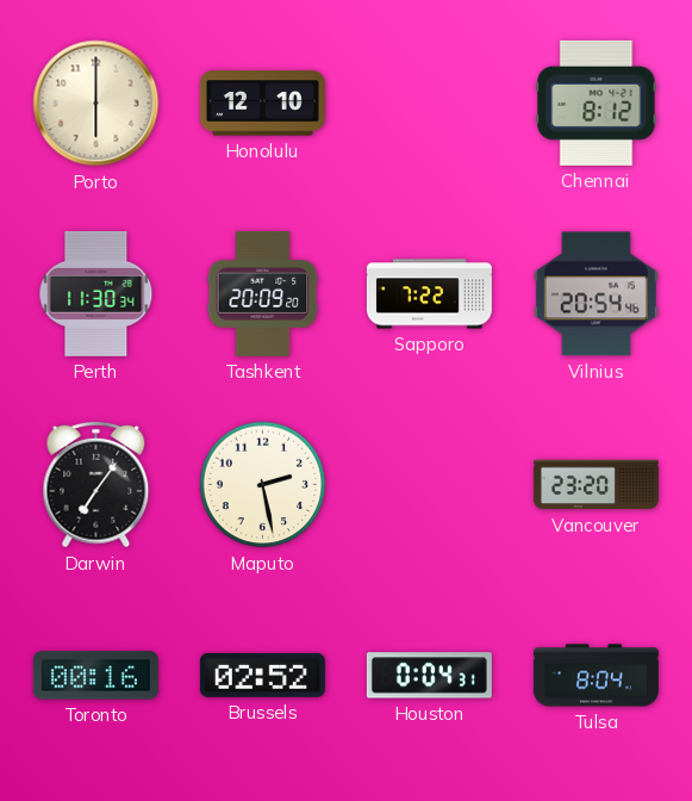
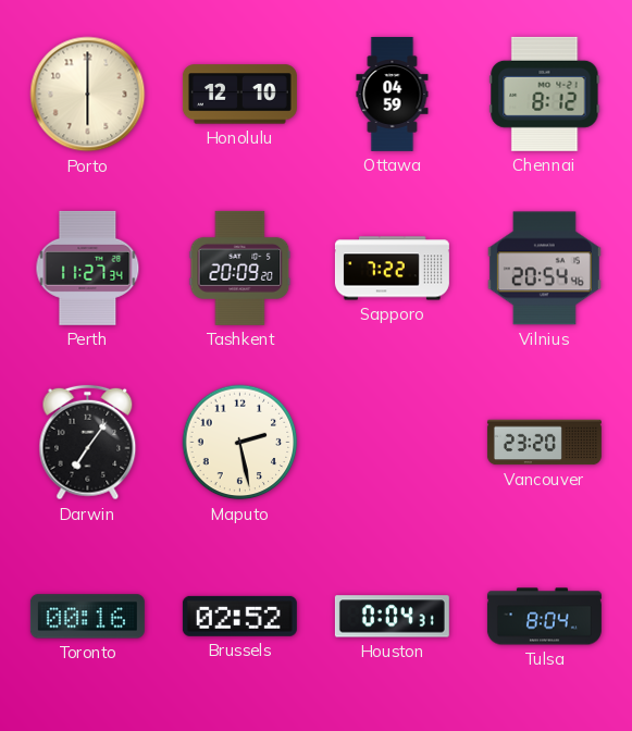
Ottawa: none -> 04:59 (393, 94)
Perth: 11:30 -> 11:27 (88, 268)
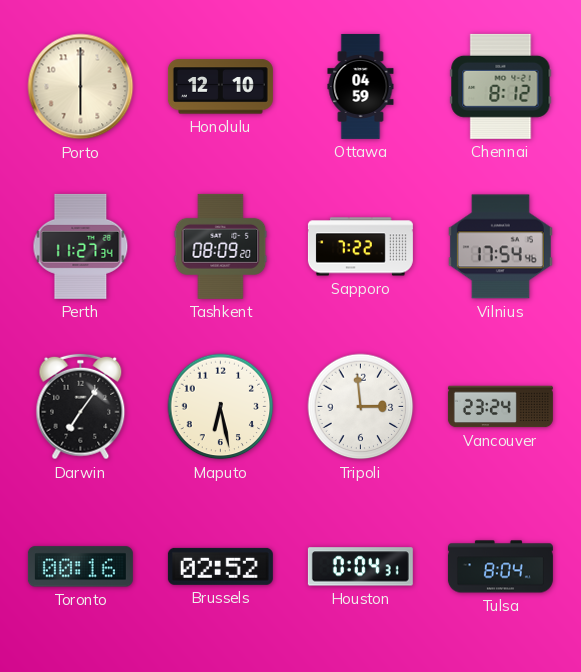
Tashkent: 20:09 -> 08:09 (221, 246)
Vilnius: 20:54 -> 17:54 (500, 247)
Maputo: 2:28 -> 6:28 (221, 407)
Tripoli: none -> 2:59 (361, 407)
Vancouver: 23:20 -> 23:24 (500, 407)
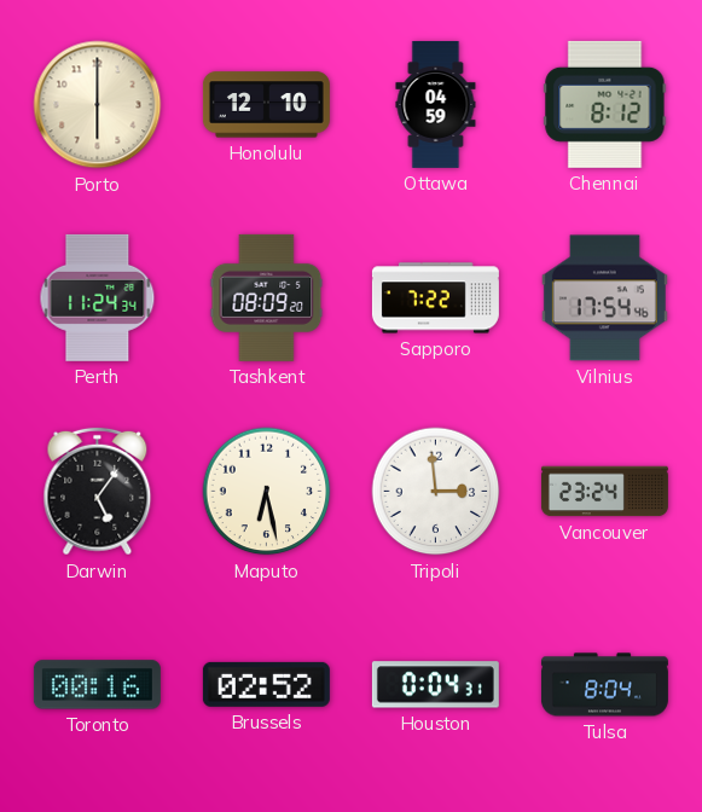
Perth: 11:27 -> 11:24 (98, 297)
Darwin: 7:06 -> 5:06 (98, 492)
